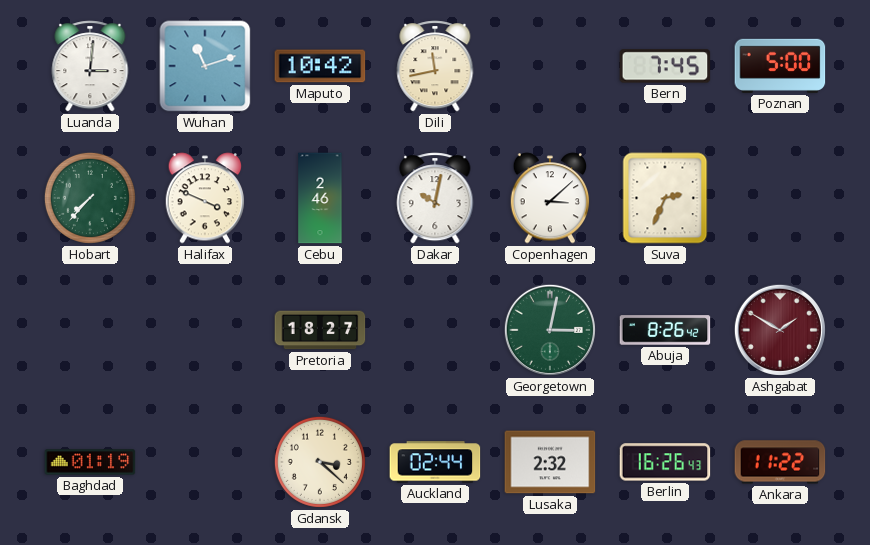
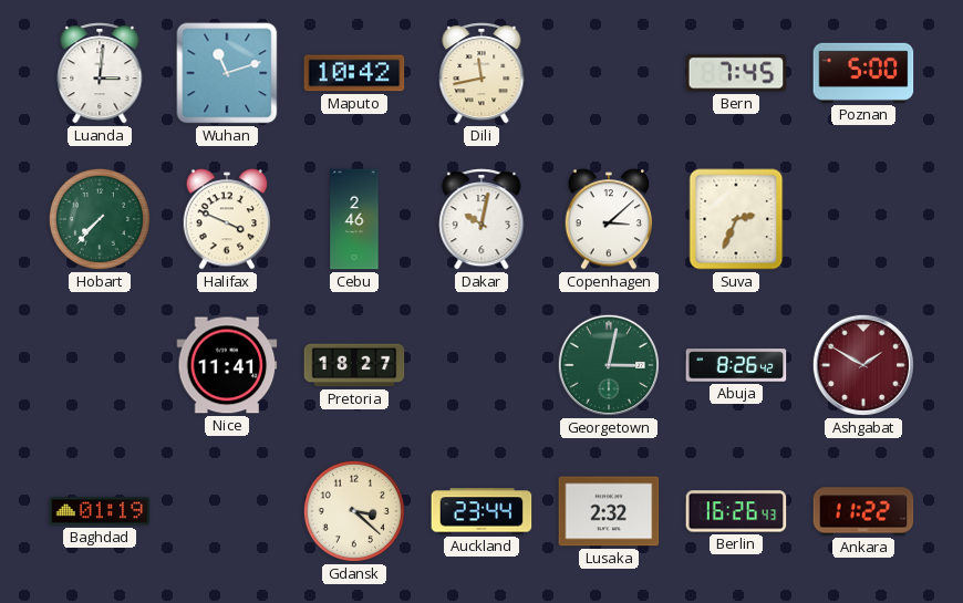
Nice: none -> 11:41 (227, 365)
Auckland: 02:44 -> 23:44 (482, 511)
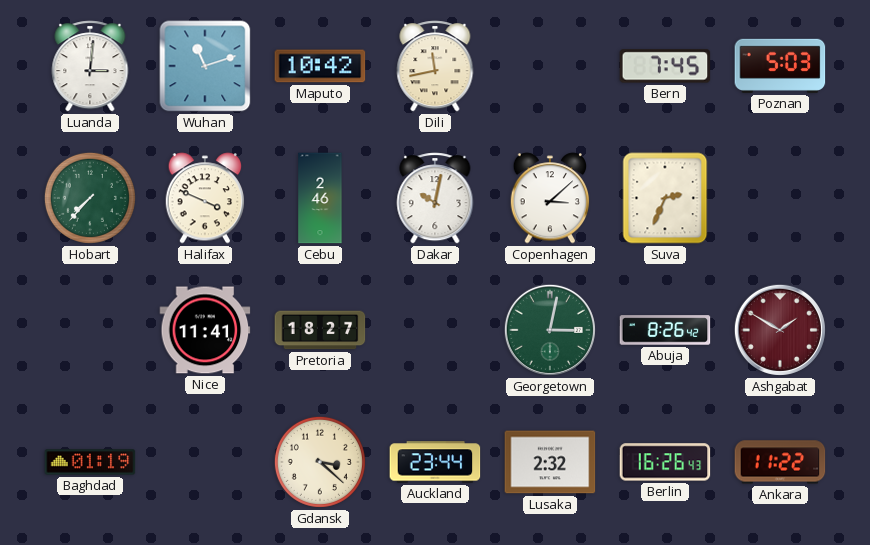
Poznan: 5:00 -> 5:03 (780, 66)
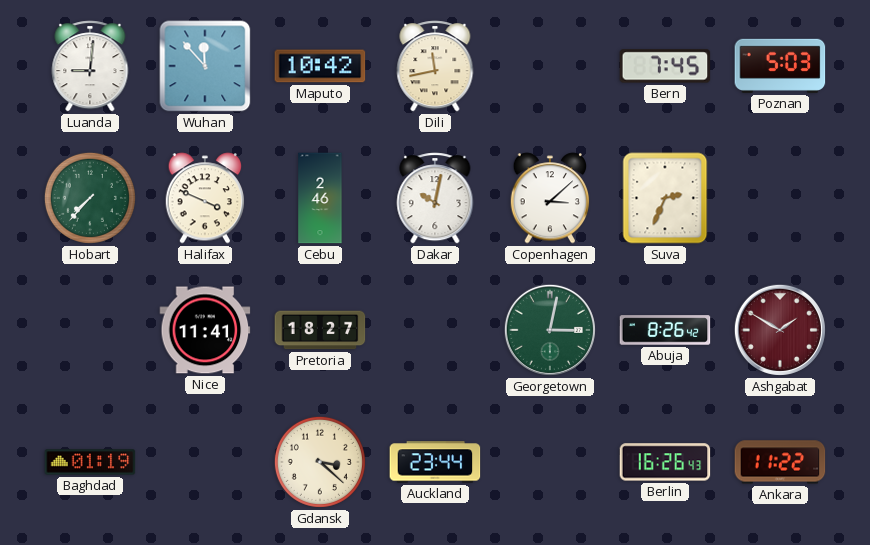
Luanda: 3:01 -> 9:01 (90, 66)
Wuhan: 11:12 -> 11:53 (205, 66)
Lusaka: 2:32 -> none (550, 462)
